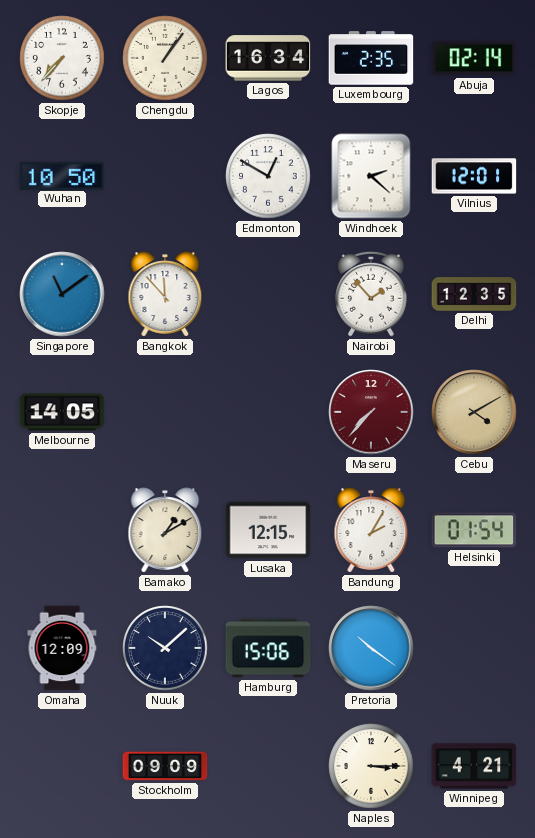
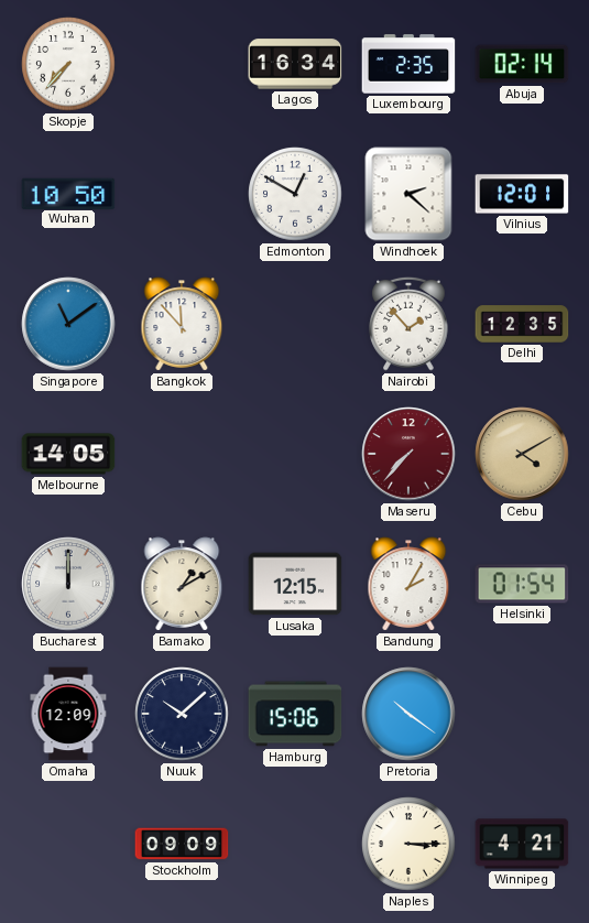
Chengdu: 1:06 -> none (165, 58)
Bucharest: none -> 12:00 (68, 584)
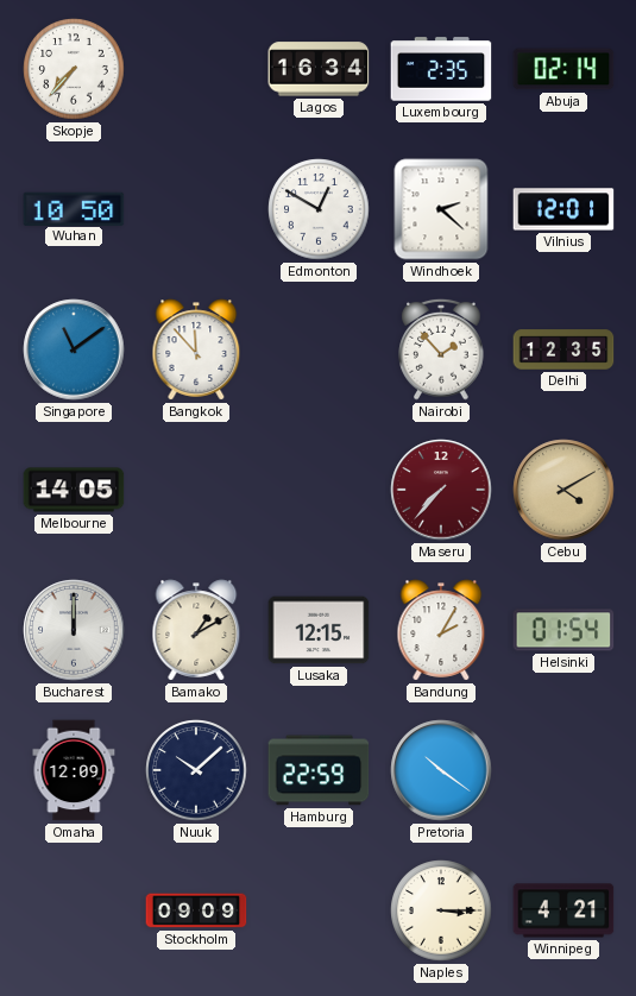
Hamburg: 15:06 -> 22:59 (319, 770)
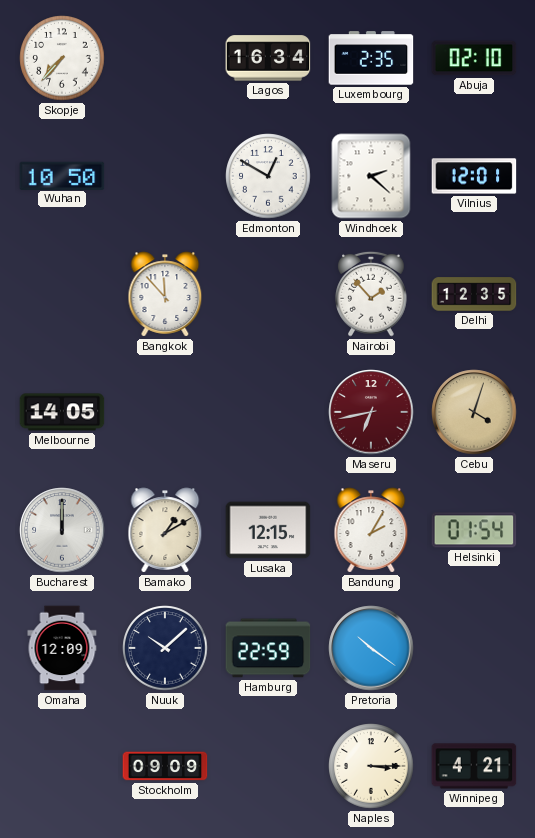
Abuja: 02:14 -> 02:10 (474, 58)
Singapore: 11:09 -> none (74, 349)
Maseru: 7:37 -> 6:43 (371, 412)
Cebu: 4:10 -> 4:03 (474, 412)
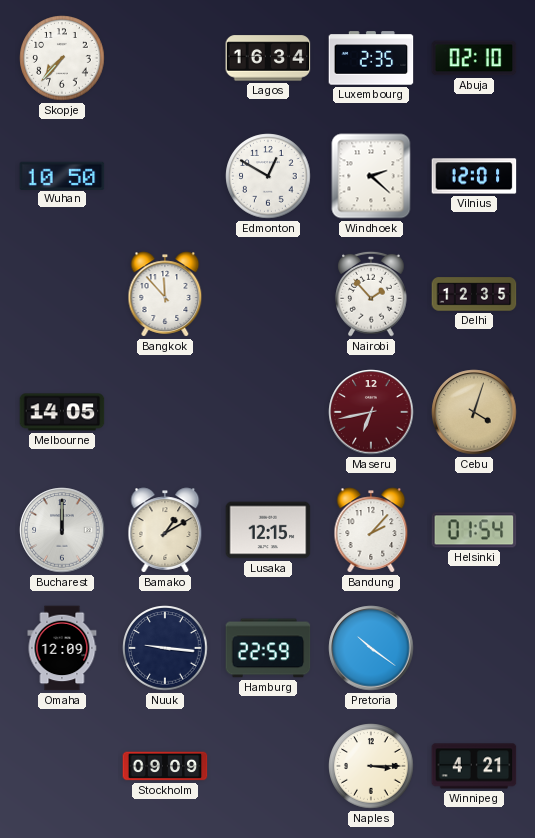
Bandung: 2:05 -> 2:07 (371, 530)
Nuuk: 10:08 -> 9:16 (165, 648)
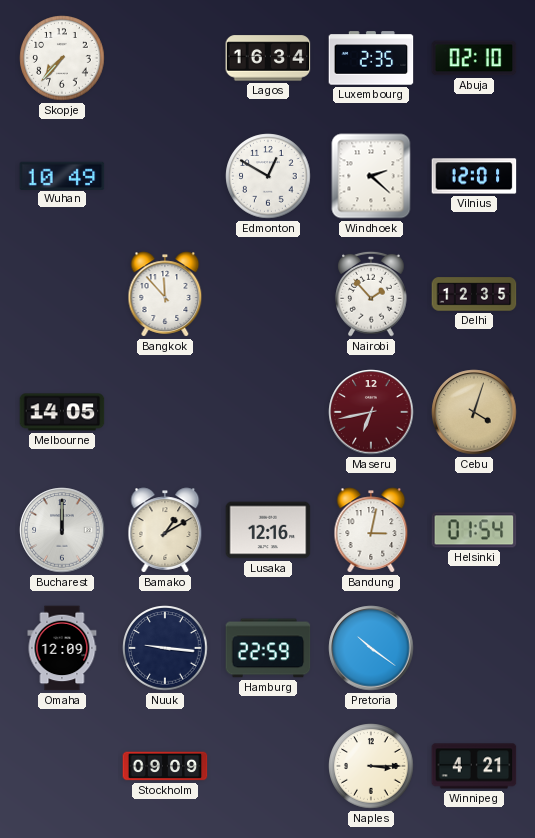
Wuhan: 10:50 -> 10:49 (62, 175)
Lusaka: 12:15 -> 12:16 (268, 530)
Bandung: 2:07 -> 3:02 (371, 530)
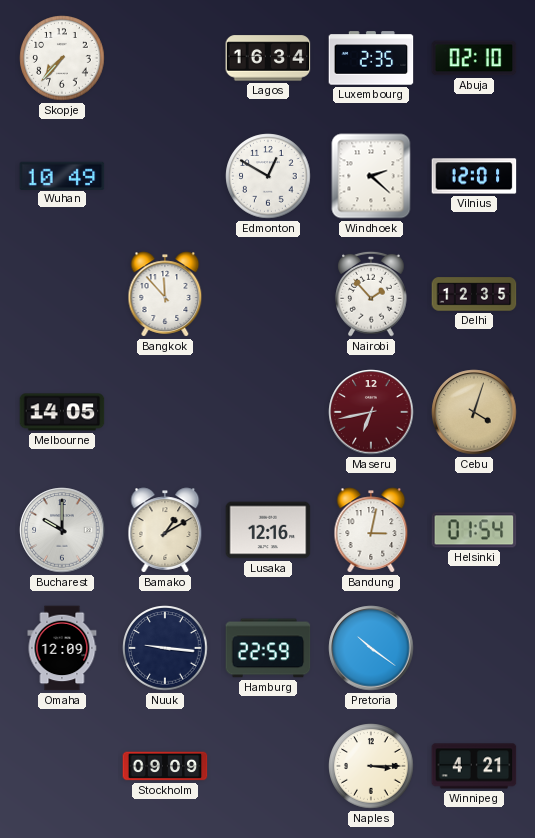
Bucharest: 12:00 -> 10:00 (62, 530)
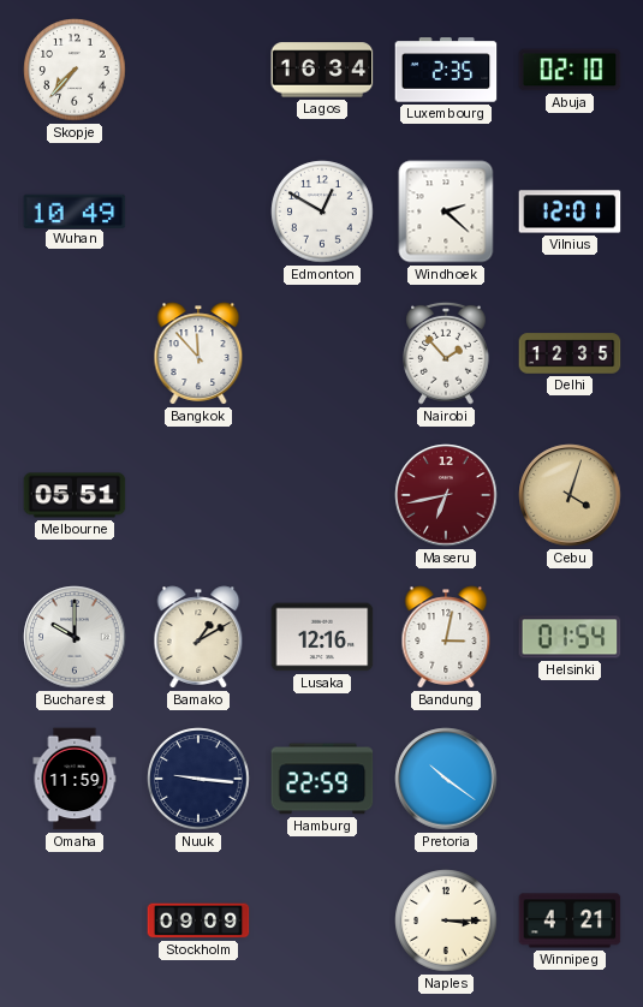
Melbourne: 14:05 -> 05:51 (75, 495)
Omaha: 12:09 -> 11:59 (75, 779)
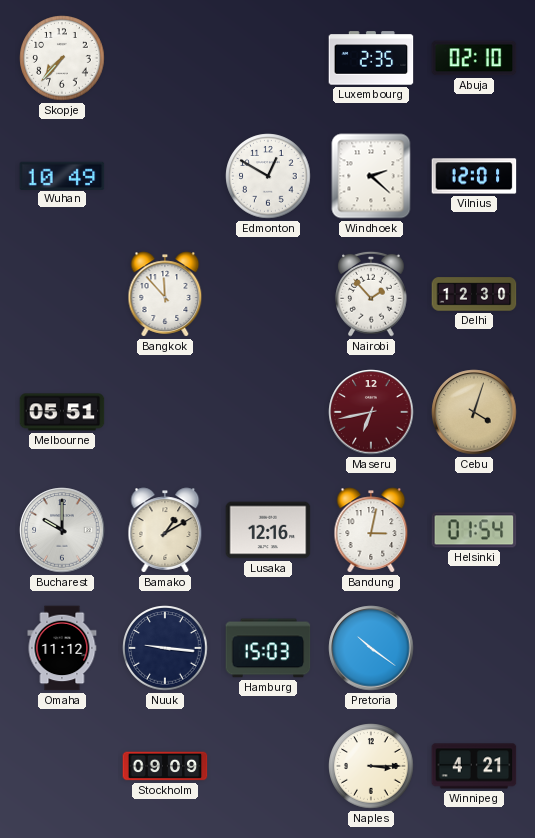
Lagos: 16:34 -> none (322, 70)
Delhi: 12:35 -> 12:30 (474, 294)
Omaha: 11:59 -> 11:12 (62, 648)
Hamburg: 22:59 -> 15:03 (268, 648)
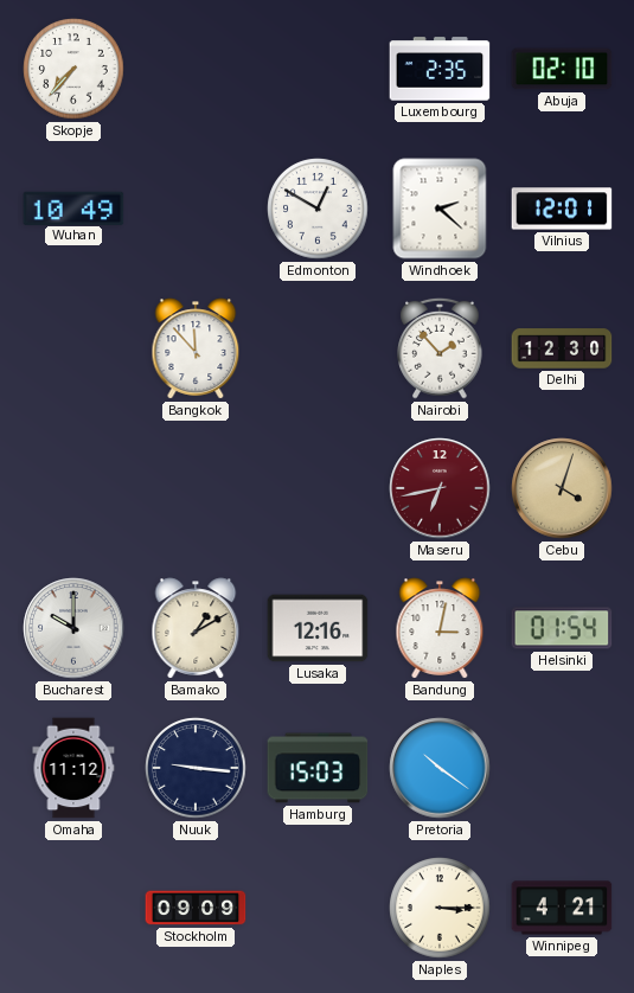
Melbourne: 05:51 -> none (62, 412)
